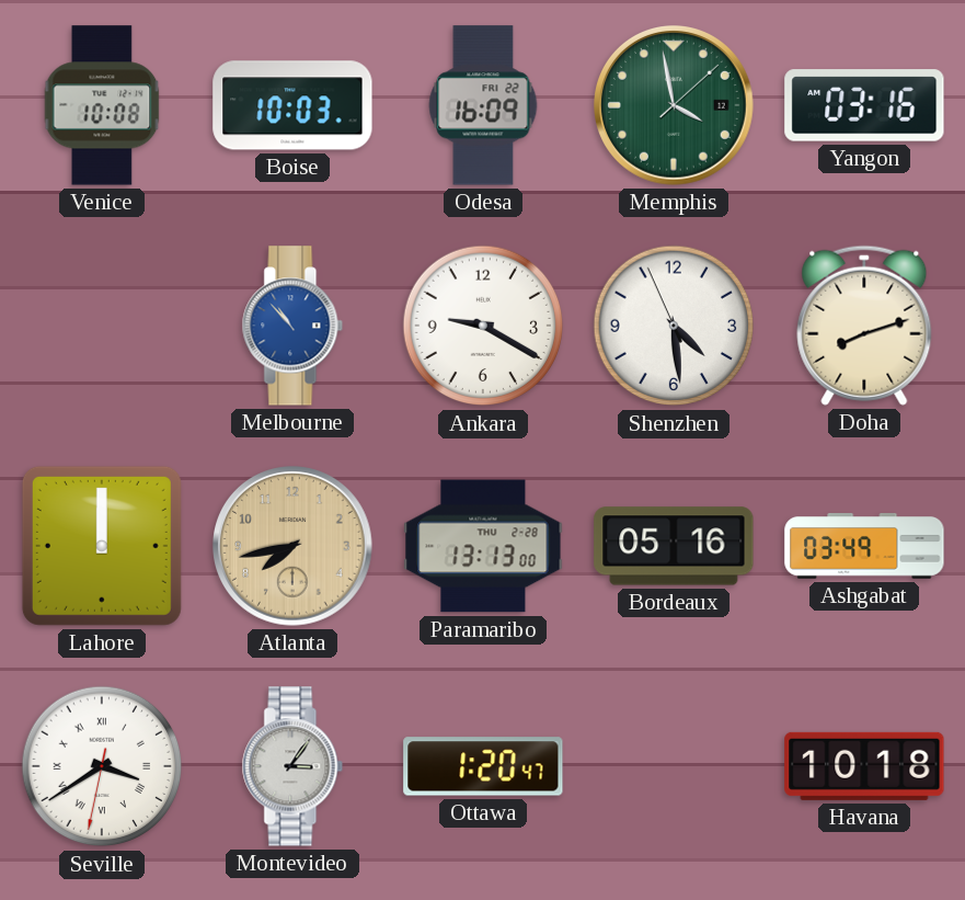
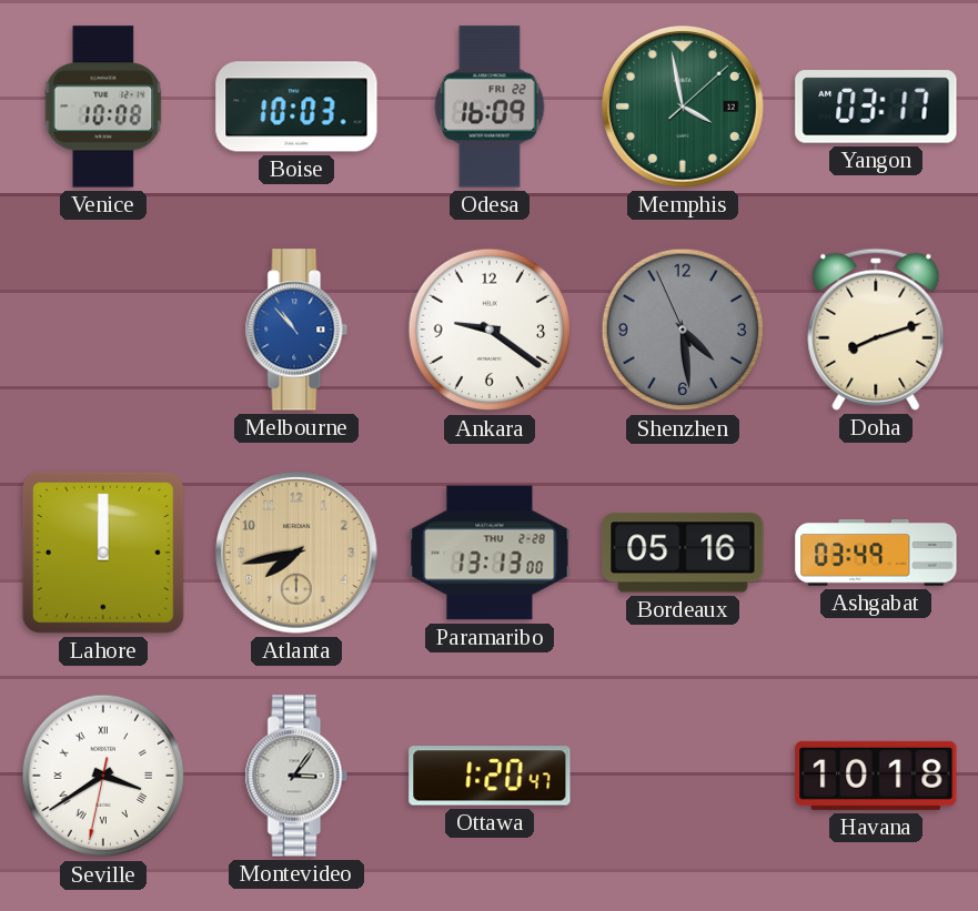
Yangon: 03:16 -> 03:17 (876, 107)
Ankara: 9:20 -> 9:21 (490, 330)
Shenzhen dial: white -> grey (683, 330)
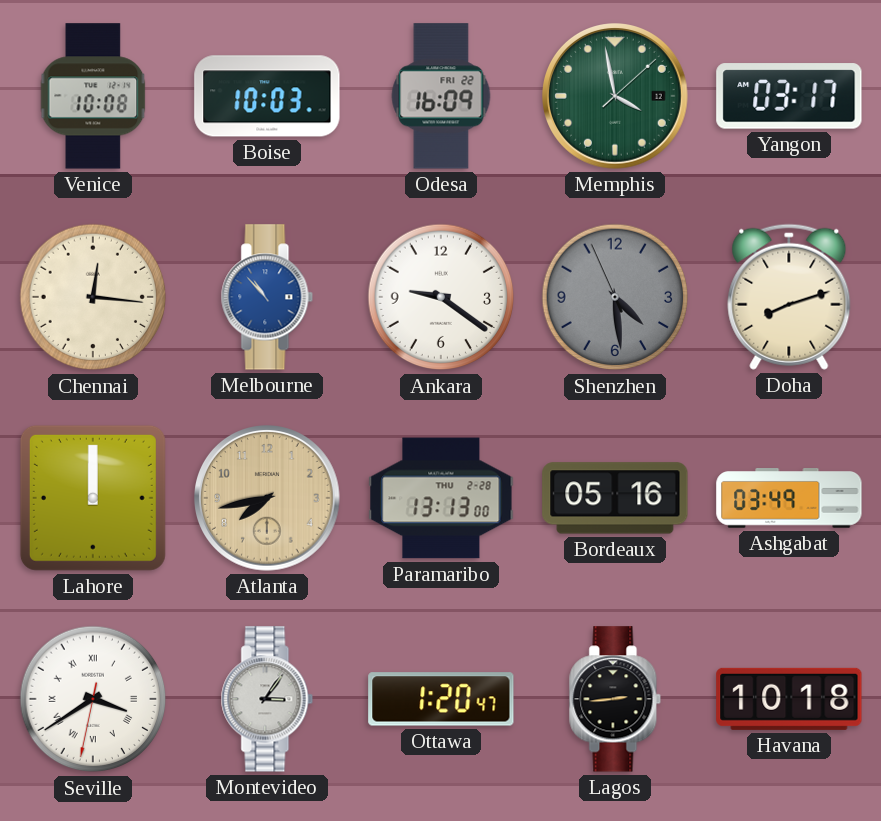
Chennai: none -> 12:16 (93, 297)
Lagos: none -> 2:44 (615, 699)
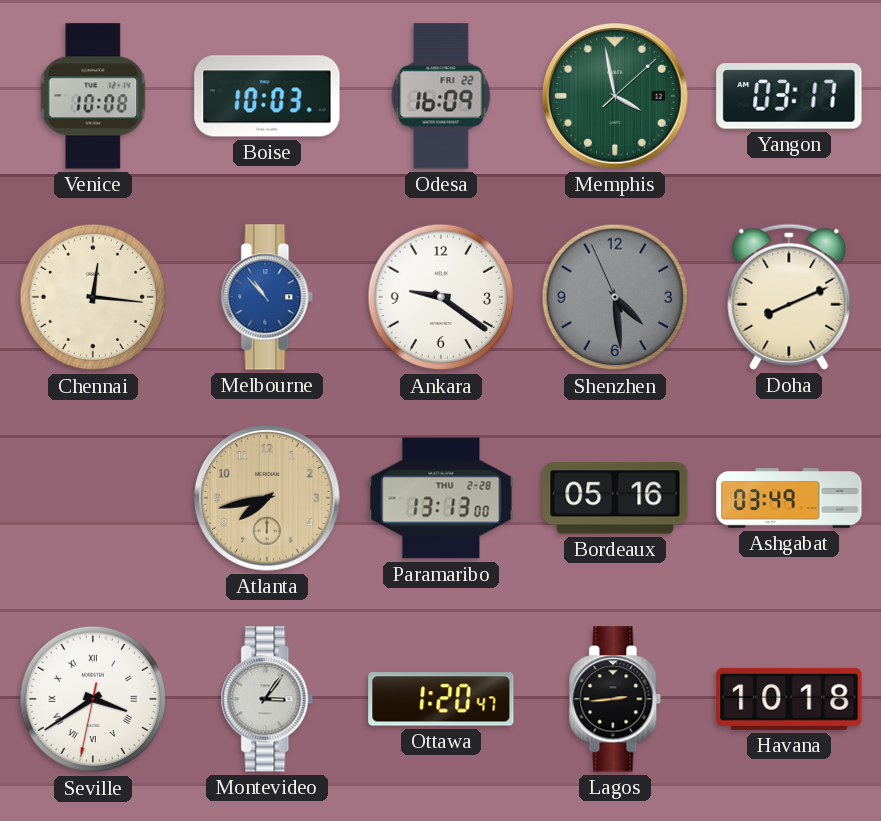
Doha: 8:12 -> 8:11 (789, 297)
Lahore: 12:00 -> none (93, 498)
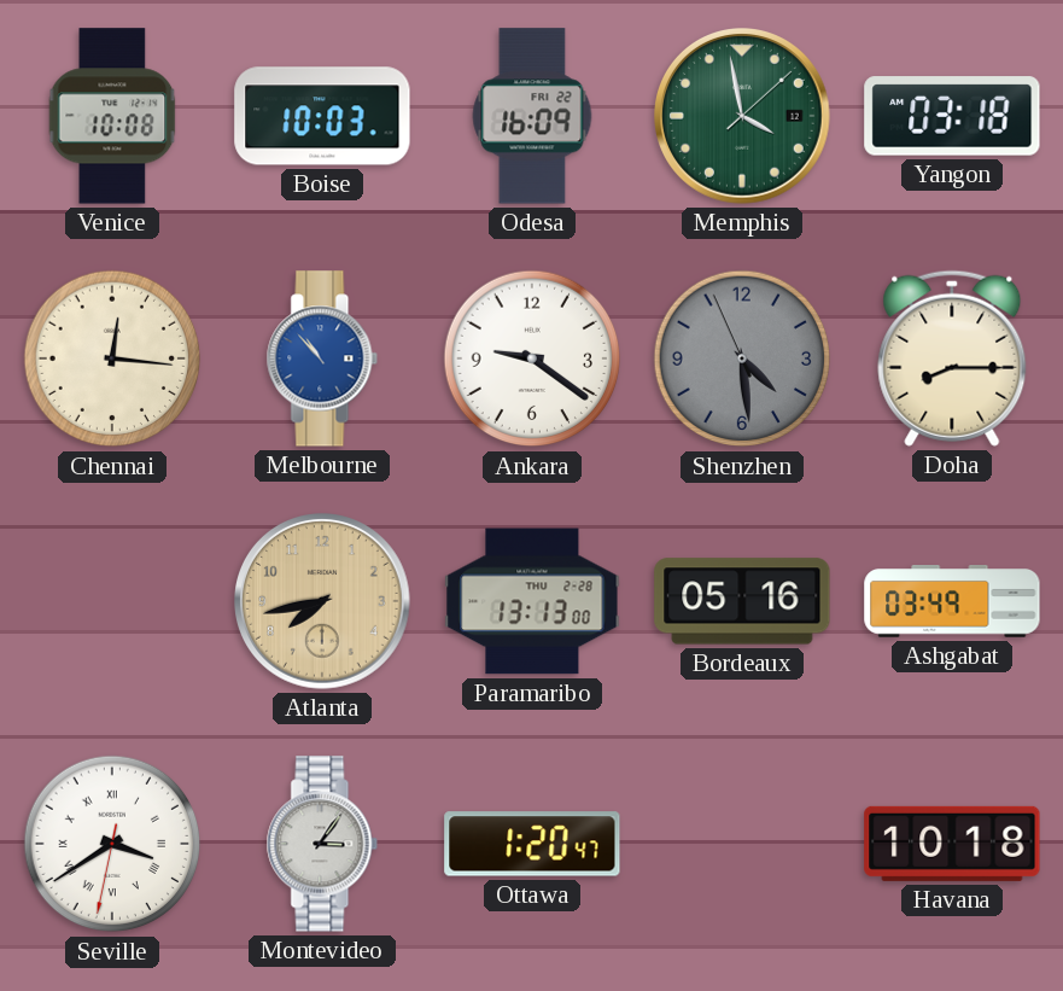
Yangon: 03:17 -> 03:18 (952, 116)
Doha: 8:11 -> 8:15 (952, 358)
Lagos: 2:44 -> none (615, 699)
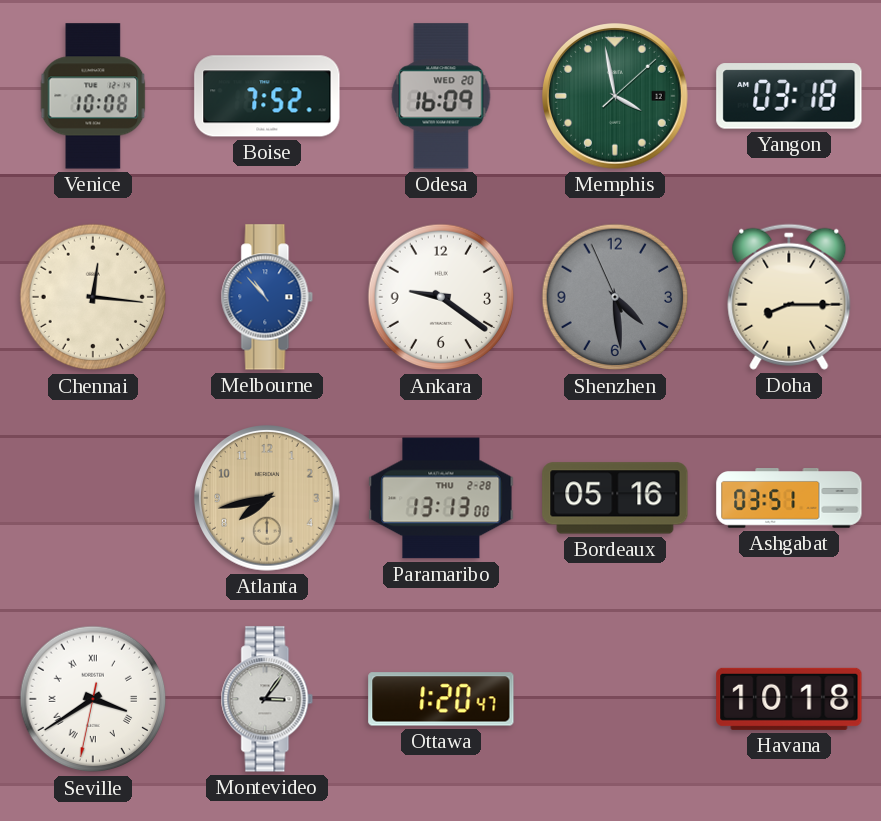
Boise: 10:03 -> 7:52 (267, 96)
Odesa date: FRI 22 -> WED 20 (441, 96)
Ashgabat: 03:49 -> 03:51 (789, 498)
